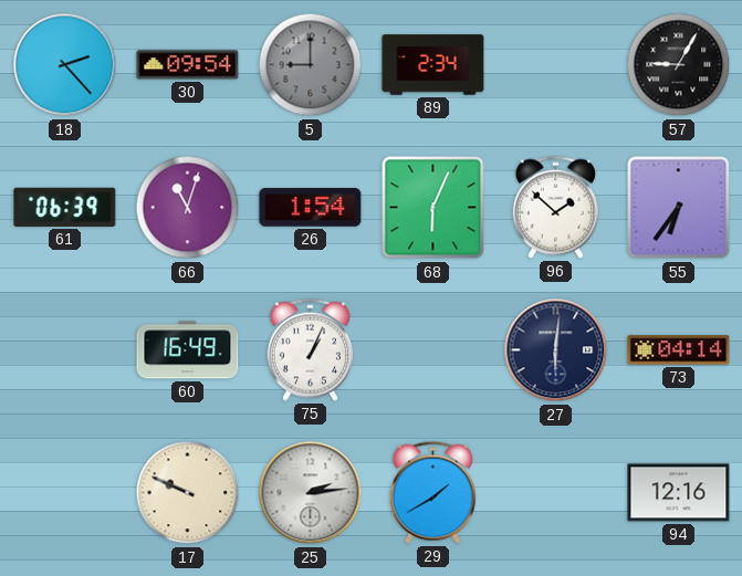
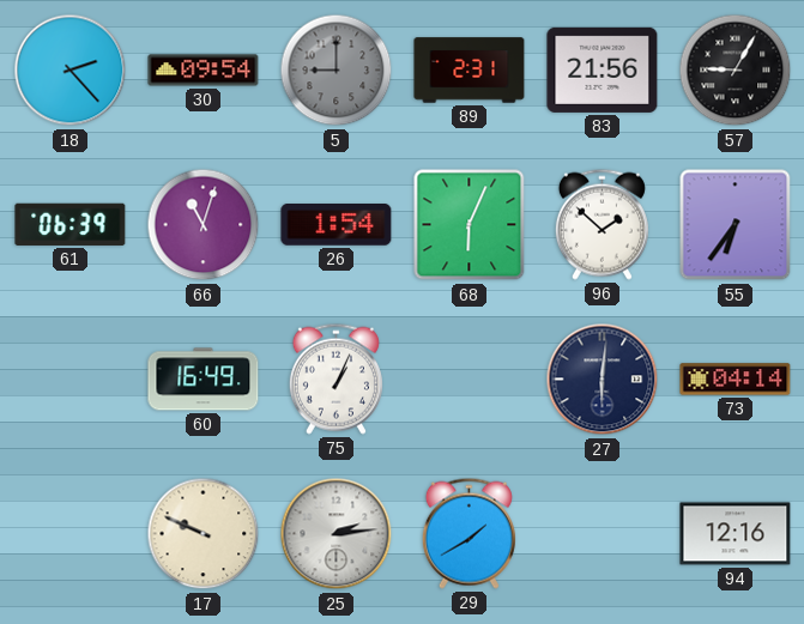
89: 2:34 -> 2:31 (470, 71)
83: none -> 21:56 (603, 69)
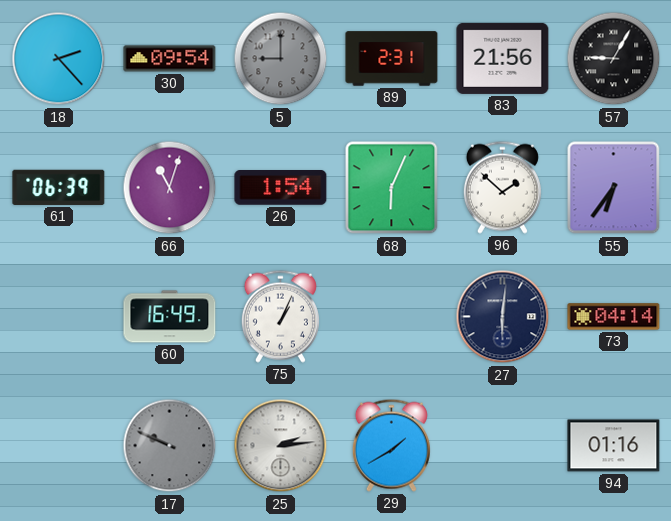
17 dial: cream -> grey (170, 446)
94: 12:16 -> 01:16 (614, 446)
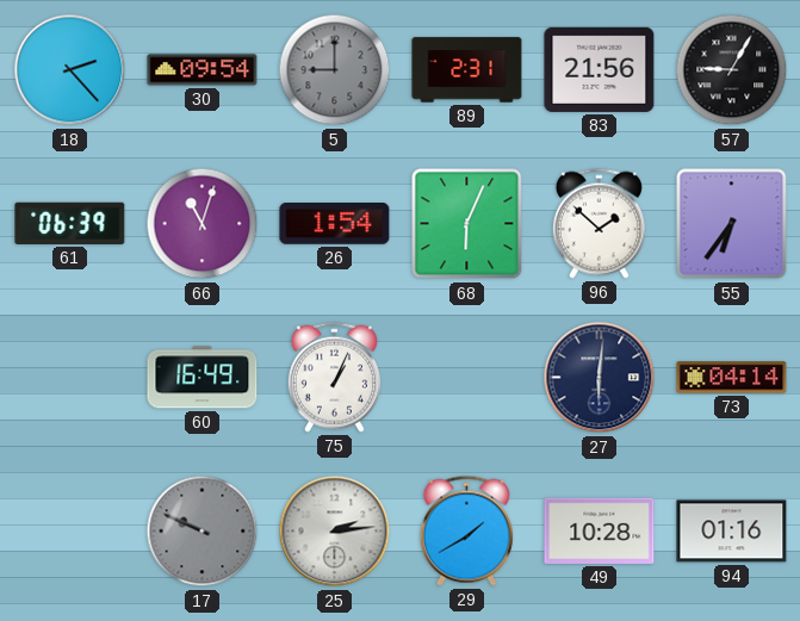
49: none -> 10:28 (600, 530)
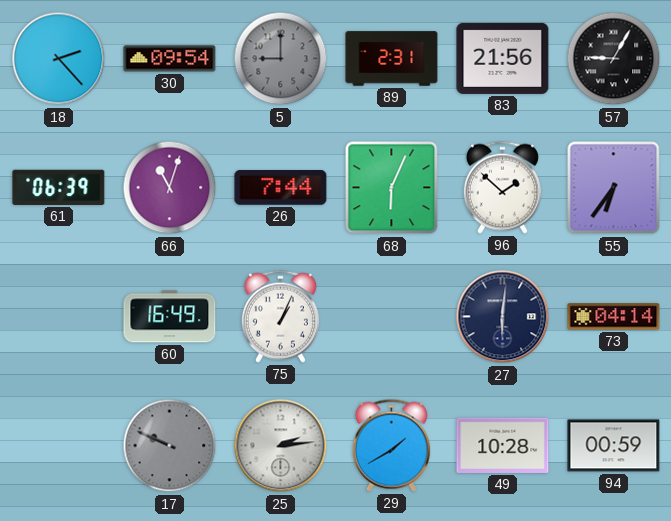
26: 1:54 -> 7:44 (281, 188)
94: 01:16 -> 00:59 (614, 446)
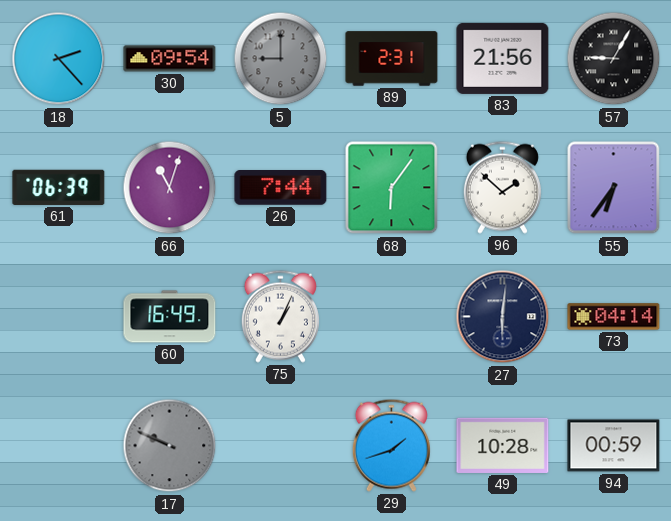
68: 6:04 -> 6:06 (392, 188)
25: 2:14 -> none (281, 446)
29: 1:40 -> 1:42 (391, 445)
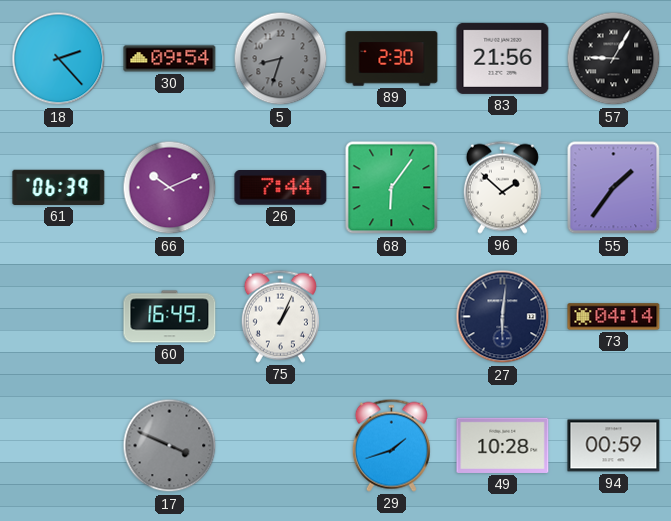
5: 9:00 -> 8:33 (281, 59)
89: 2:31 -> 2:30 (392, 59)
66: 11:03 -> 10:11 (170, 188)
55: 6:36 -> 1:36 (614, 188)
17: 9:49 -> 3:49 (170, 446)
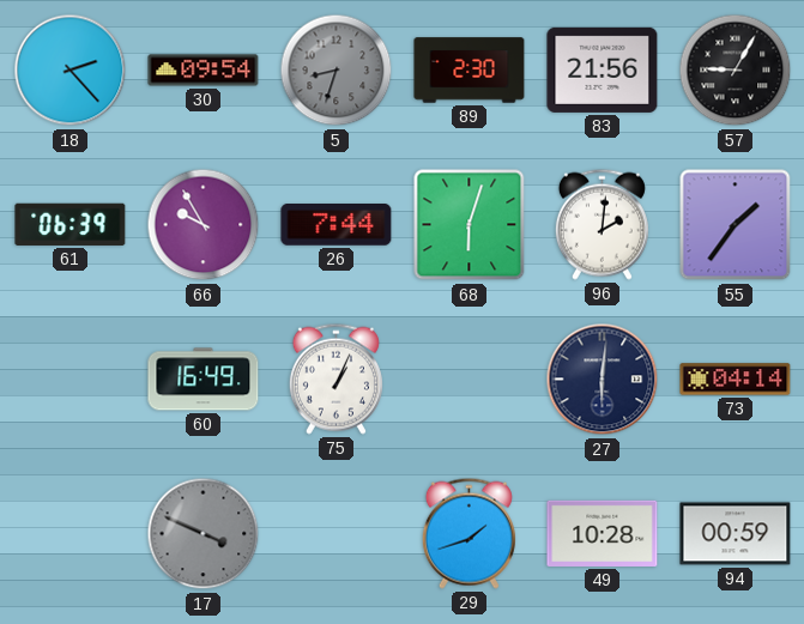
66: 10:11 -> 9:55 (204, 225)
68: 6:06 -> 6:03 (470, 225)
96: 1:52 -> 2:01 (602, 224)
